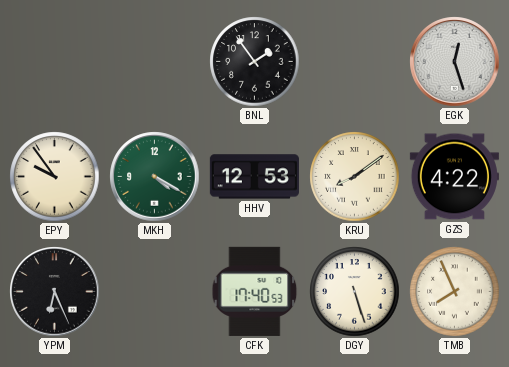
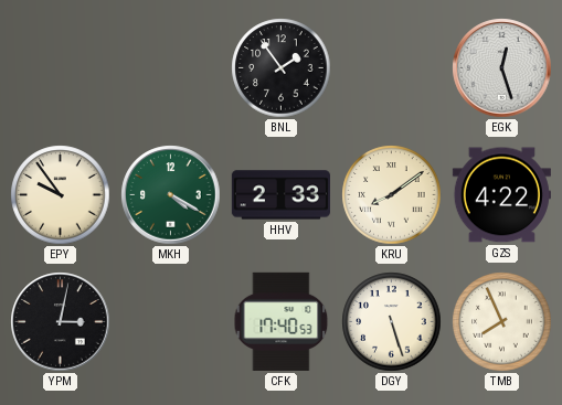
HHV: 12:53 -> 2:33 (280, 195)
YPM: 6:26 -> 3:02 (61, 322)
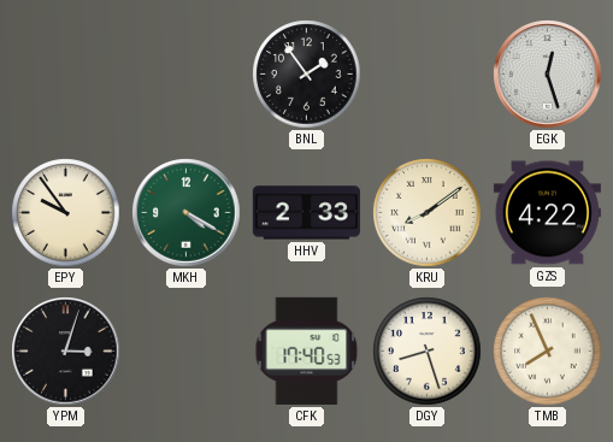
YPM: 3:02 -> 3:03 (66, 352)
DGY: 5:27 -> 8:27 (428, 352)
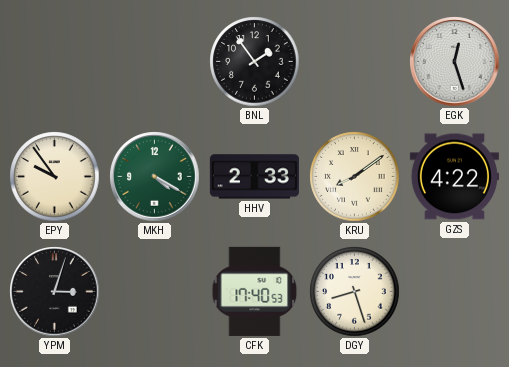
TMB: 7:56 -> none (548, 352)
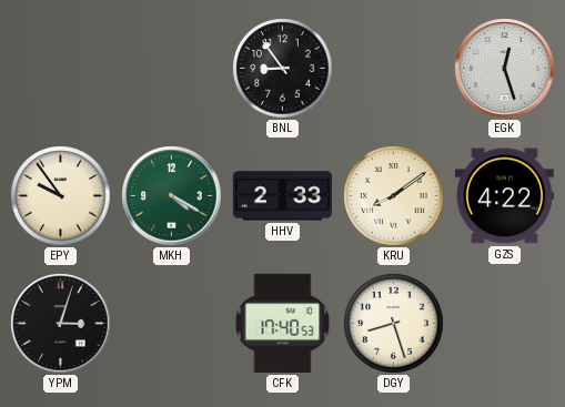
BNL: 1:54 -> 8:54 (283, 69)
